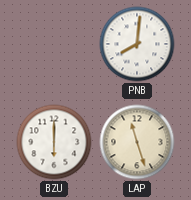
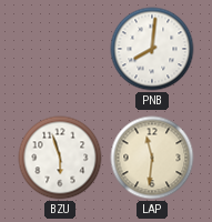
BZU: 6:00 -> 5:57 (60, 158)
LAP: 11:27 -> 11:31 (152, 158)
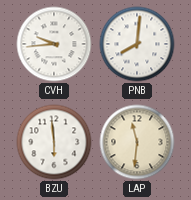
CVH: none -> 9:44 (54, 44)
BZU: 5:57 -> 5:59 (54, 142)
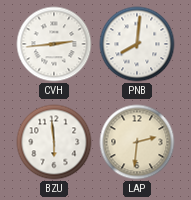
CVH: 9:44 -> 2:44 (54, 44)
LAP: 11:31 -> 2:31 (137, 142)
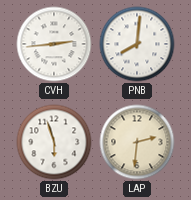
BZU: 5:59 -> 5:57 (54, 142)
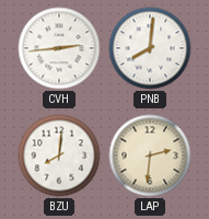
BZU: 5:57 -> 8:01 (59, 155)
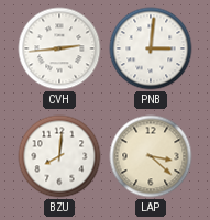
PNB: 8:01 -> 3:01 (151, 48)
LAP: 2:31 -> 3:22 (151, 156)
